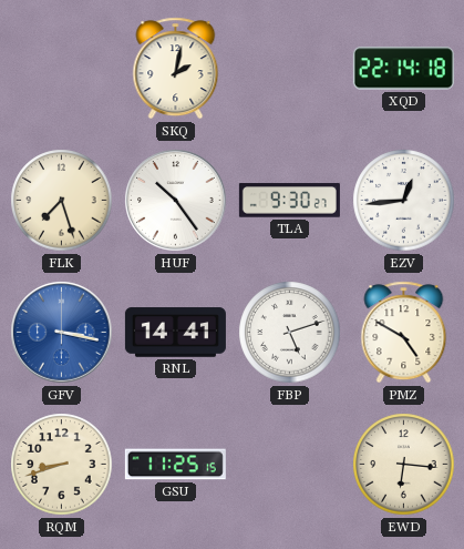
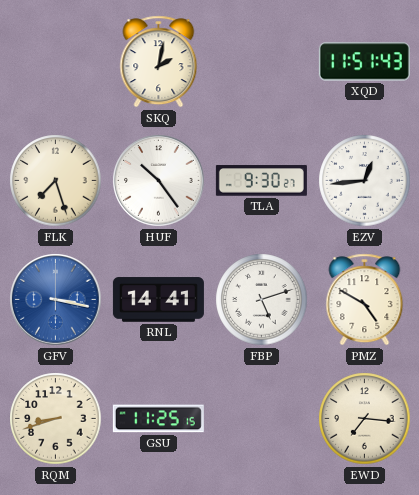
XQD: 22:14 -> 11:51 (364, 62)
EWD: 6:16 -> 7:16 (365, 419)
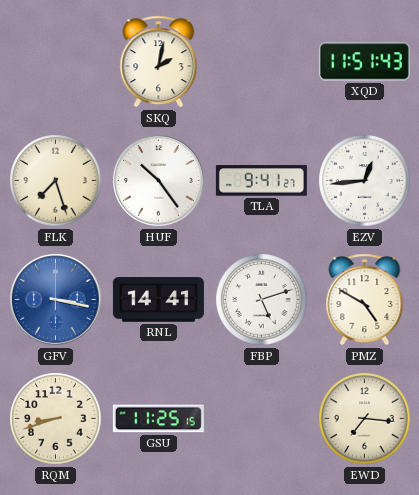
TLA: 9:30 -> 9:41 (261, 181)
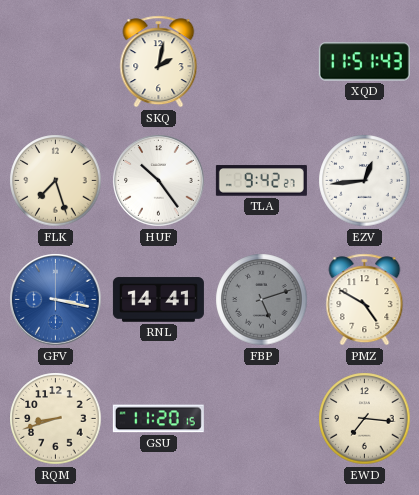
TLA: 9:41 -> 9:42 (261, 181)
FBP dial: white -> grey (262, 300)
GSU: 11:25 -> 11:20 (158, 419)
